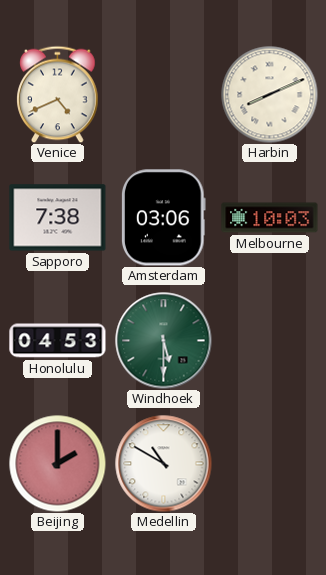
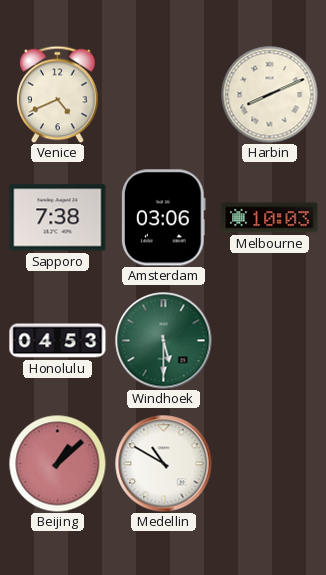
Beijing: 2:00 -> 1:08 (57, 463)
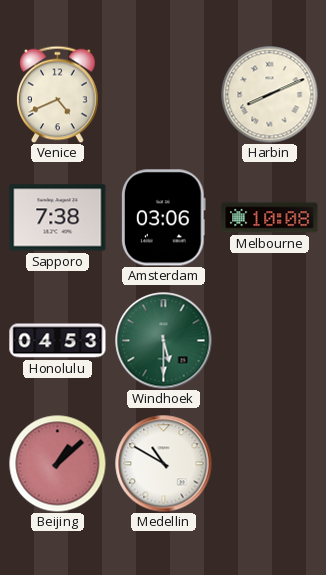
Melbourne: 10:03 -> 10:08 (270, 218)
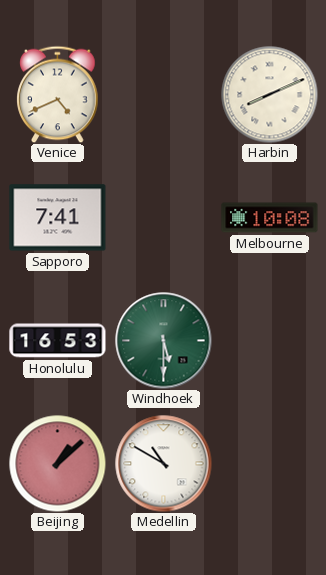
Sapporo: 7:38 -> 7:41 (58, 218)
Amsterdam: 03:06 -> none (163, 218)
Honolulu: 04:53 -> 16:53 (58, 341)
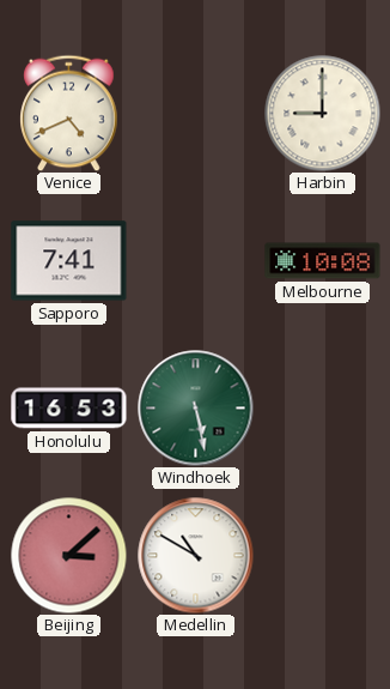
Harbin: 8:11 -> 9:00 (322, 113)
Windhoek: 5:30 -> 5:28 (196, 409)
Beijing: 1:08 -> 3:08 (68, 555)
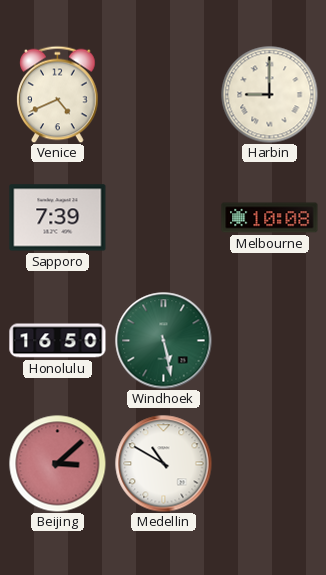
Sapporo: 7:41 -> 7:39 (58, 218)
Honolulu: 16:53 -> 16:50 (58, 341)
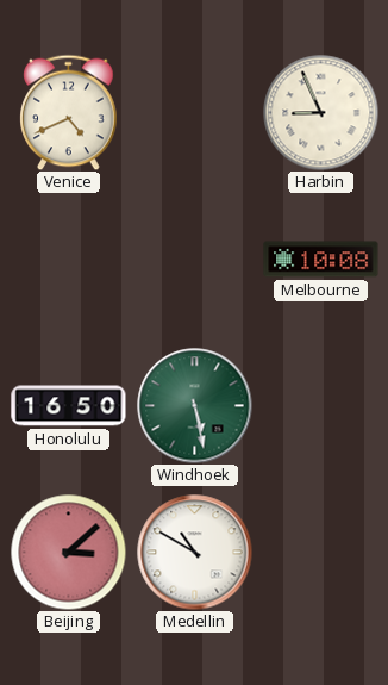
Harbin: 9:00 -> 8:56 (320, 112)
Sapporo: 7:39 -> none (58, 218)
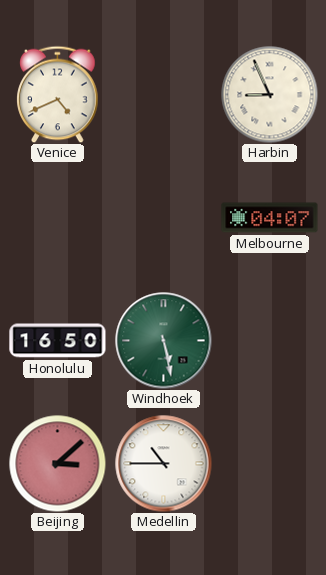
Melbourne: 10:08 -> 04:07 (270, 218)
Medellin: 10:50 -> 10:45 (164, 464)
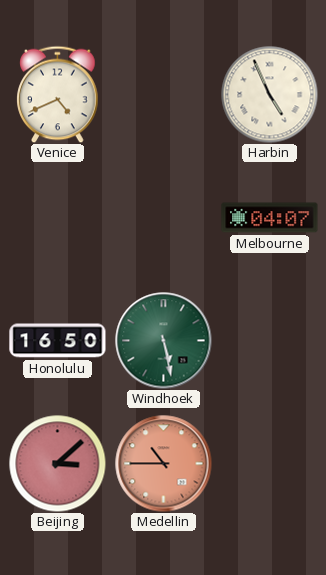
Harbin: 8:56 -> 4:56 (269, 94)
Medellin dial: white -> salmon (164, 464)
